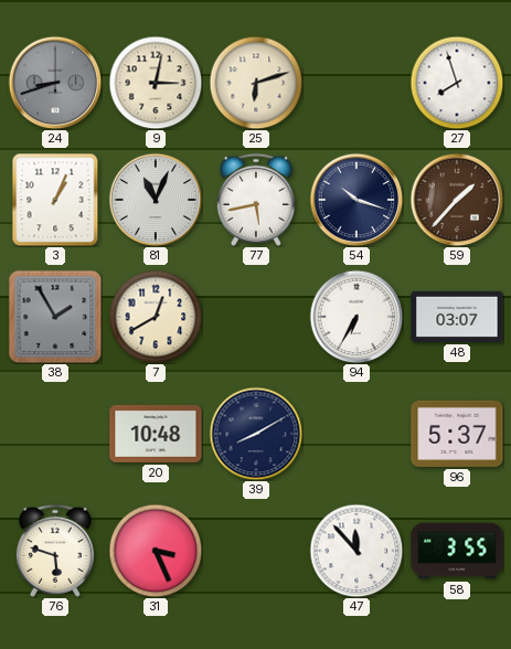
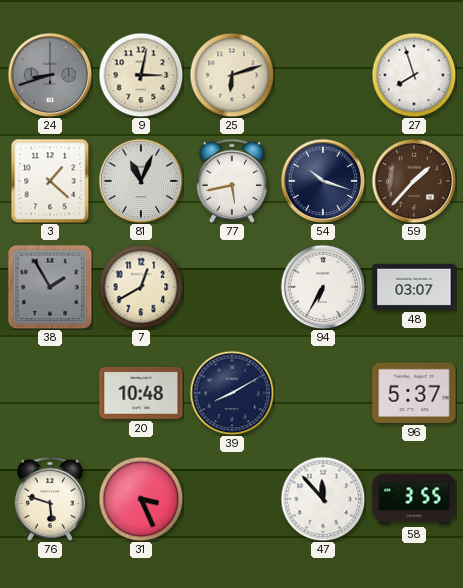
3: 1:04 -> 1:22 (50, 181)
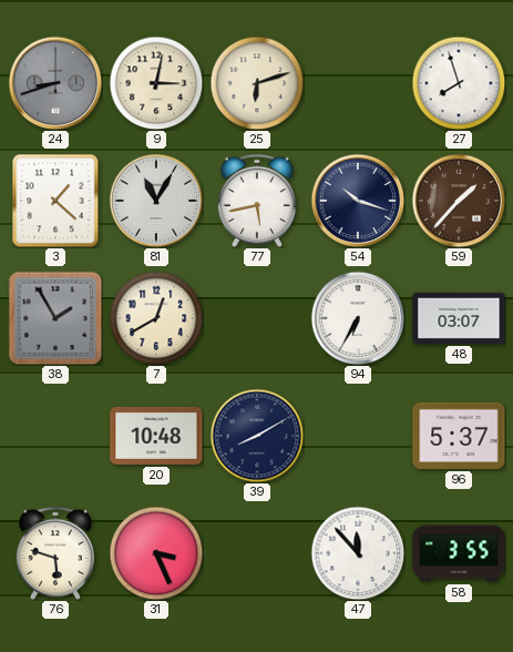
81: 11:04 -> 11:05 (156, 201)
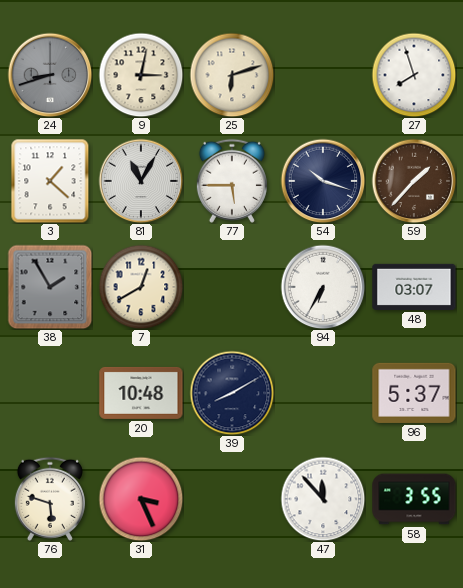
77: 5:43 -> 5:45 (232, 181)
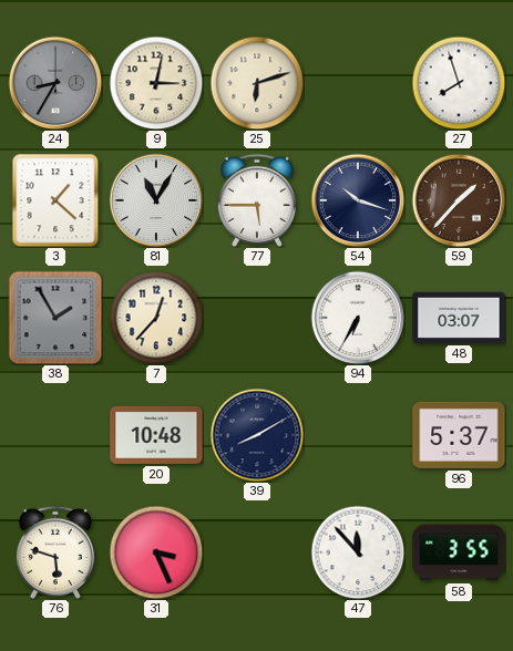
24: 8:42 -> 8:35 (55, 83)
7: 12:40 -> 12:37 (156, 318)
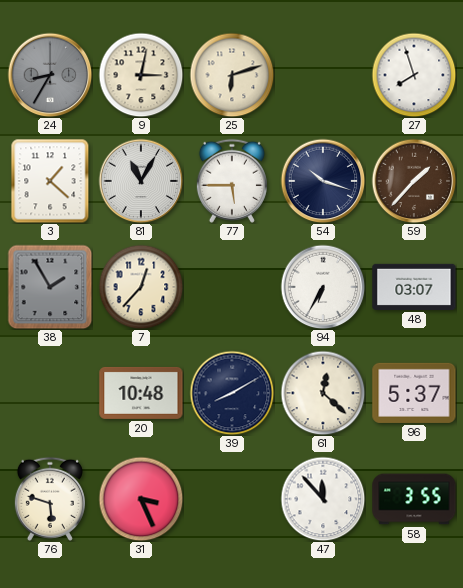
61: none -> 12:22 (323, 393)
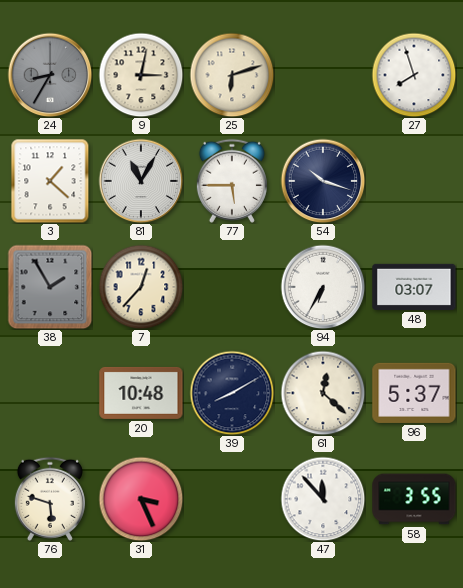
59: 1:37 -> none (414, 181)
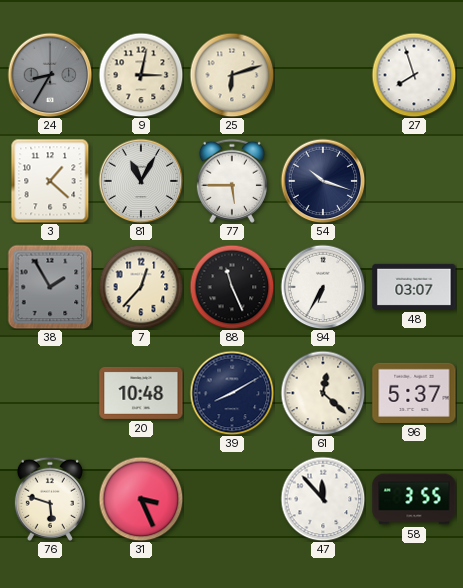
88: none -> 11:26 (232, 287)
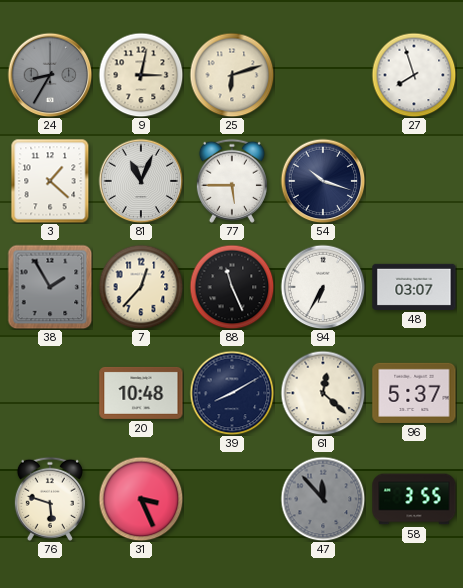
81: 11:05 -> 11:04 (141, 181)
47 dial: white -> grey (323, 499)
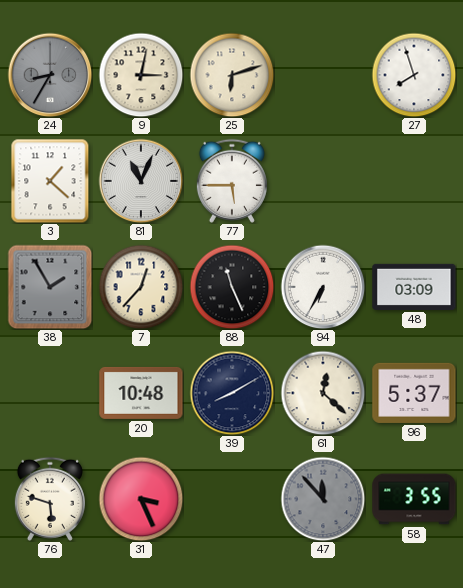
54: 10:18 -> none (323, 181)
48: 03:07 -> 03:09 (414, 287)
